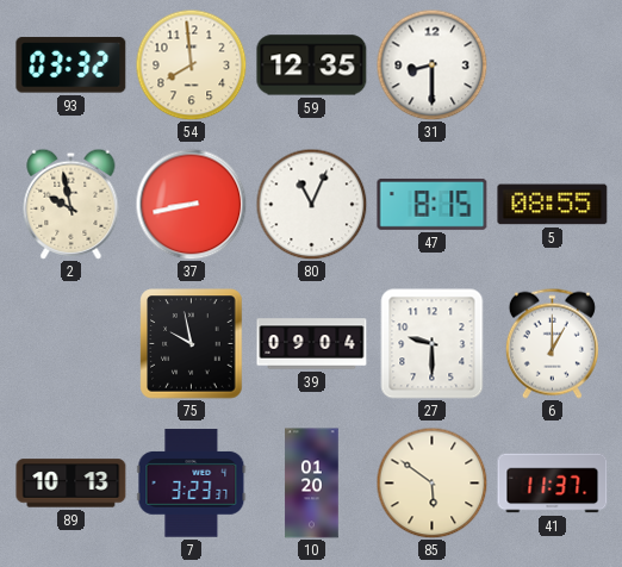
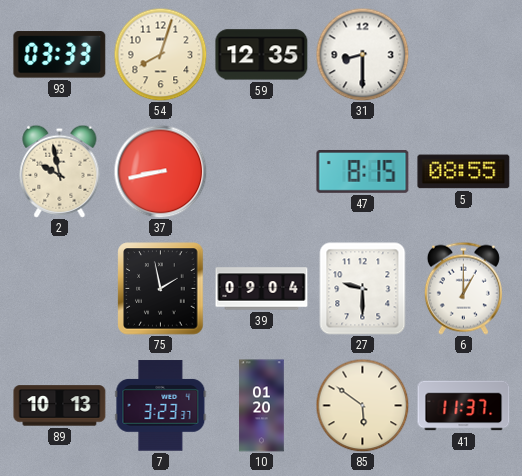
93: 03:32 -> 03:33 (60, 55)
54: 7:59 -> 8:03 (160, 54)
80: 11:04 -> none (311, 204)
75: 9:58 -> 1:58 (161, 289)
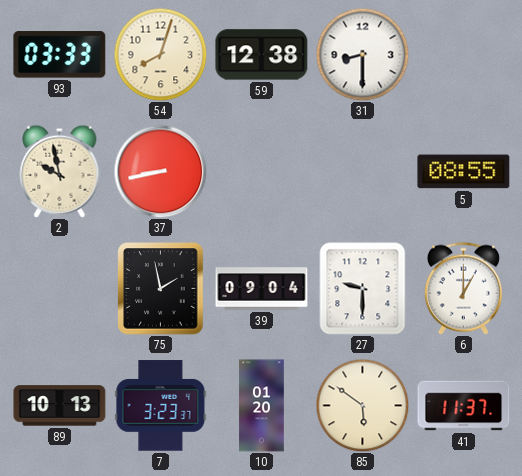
59: 12:35 -> 12:38 (262, 55)
47: 8:15 -> none (363, 172)
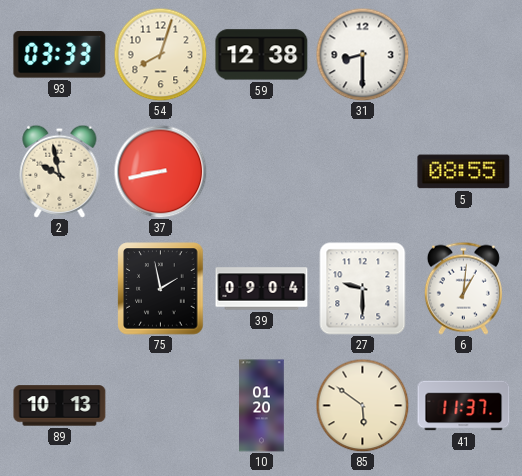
6: 1:00 -> 1:01 (463, 288)
7: 3:23 -> none (161, 406)
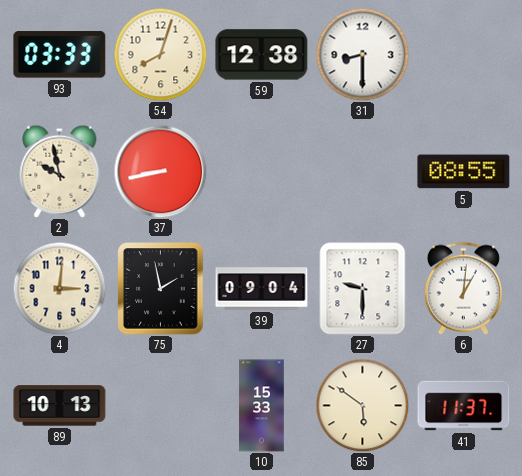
4: none -> 3:01 (59, 288)
10: 01:20 -> 15:33 (262, 406)
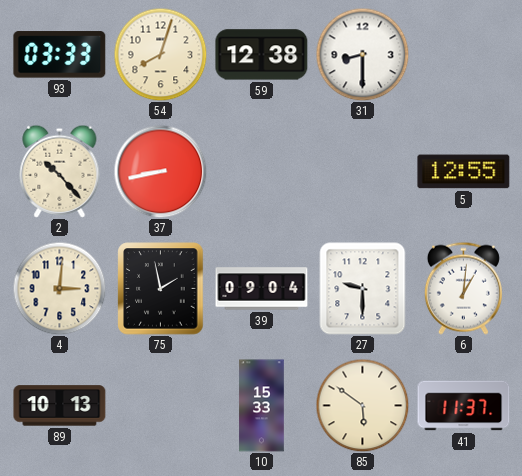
2: 9:58 -> 10:23 (60, 171)
5: 08:55 -> 12:55 (464, 172)
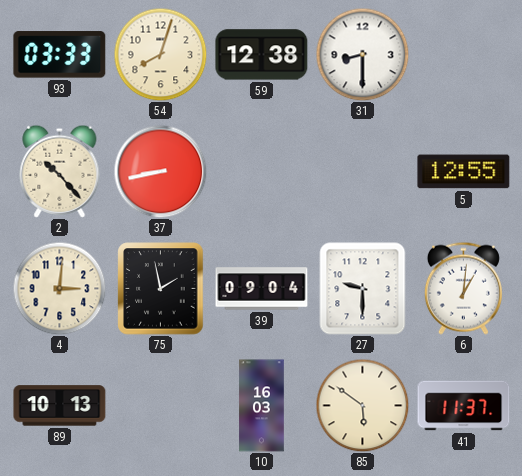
10: 15:33 -> 16:03 (262, 406)
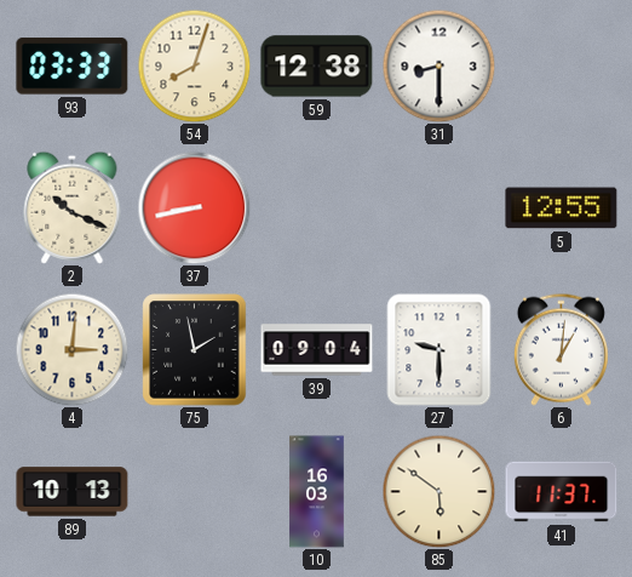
2: 10:23 -> 10:19 (73, 207)
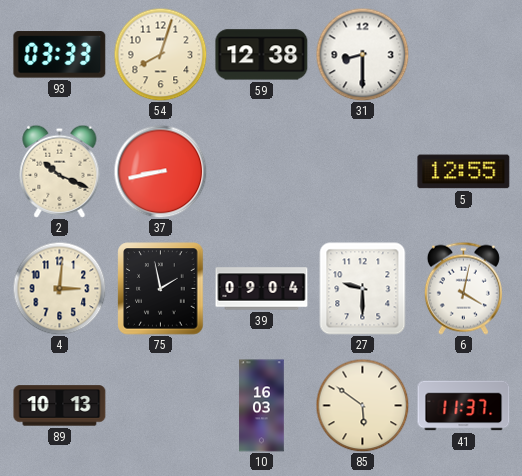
6: 1:01 -> 4:02 (463, 288)
